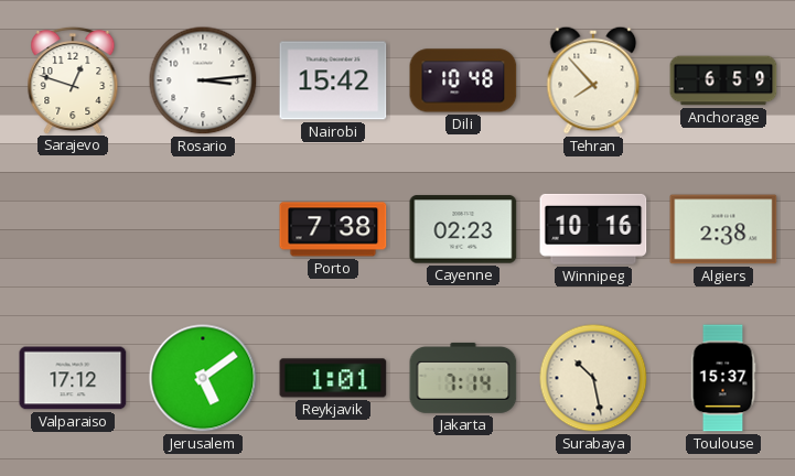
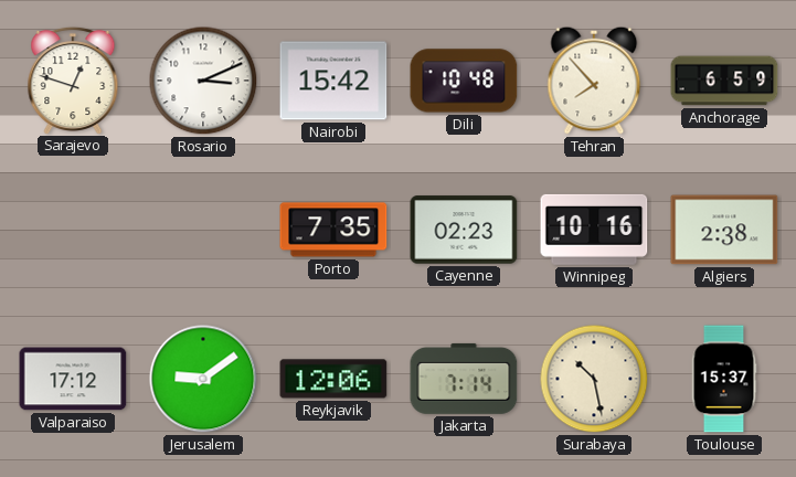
Rosario: 3:14 -> 3:11 (203, 81)
Porto: 7:38 -> 7:35 (333, 230)
Jerusalem: 5:09 -> 9:09 (203, 379)
Reykjavik: 1:01 -> 12:06 (333, 379)
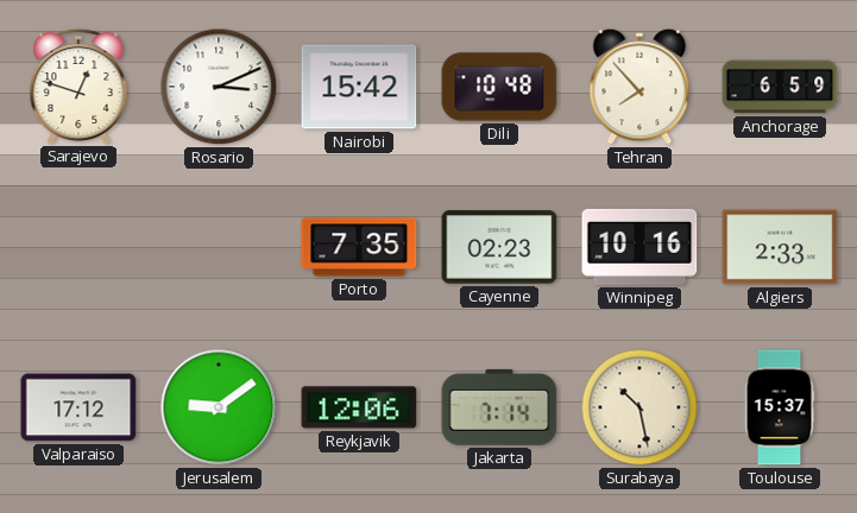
Algiers: 2:38 -> 2:33 (780, 247)
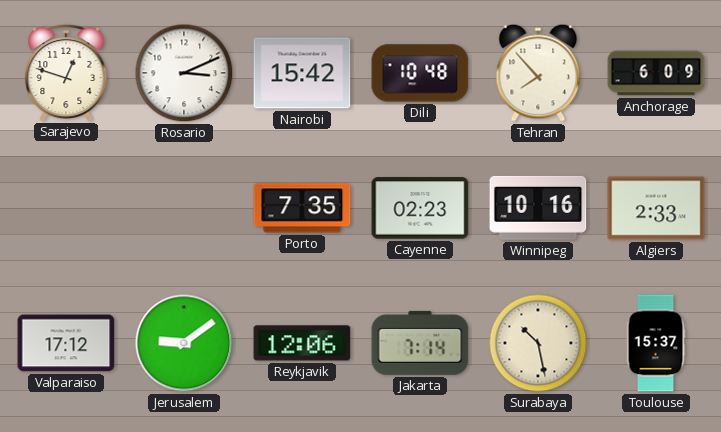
Anchorage: 6:59 -> 6:09 (656, 73)
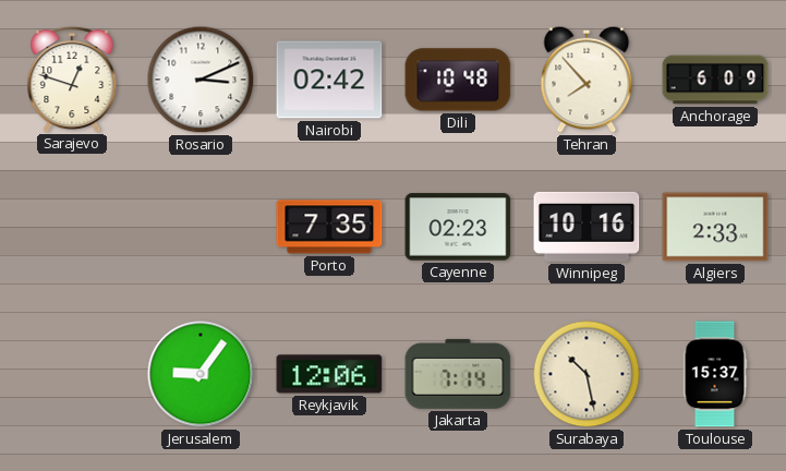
Nairobi: 15:42 -> 02:42 (329, 80)
Valparaiso: 17:12 -> none (66, 343)
Jerusalem: 9:09 -> 9:06 (201, 374)
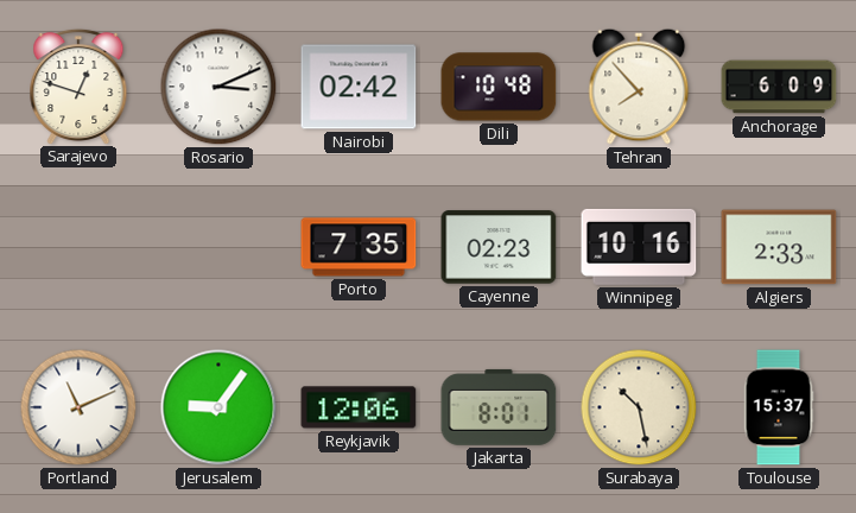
Portland: none -> 11:11 (78, 407)
Jakarta: 7:14 -> 8:01 (499, 407)
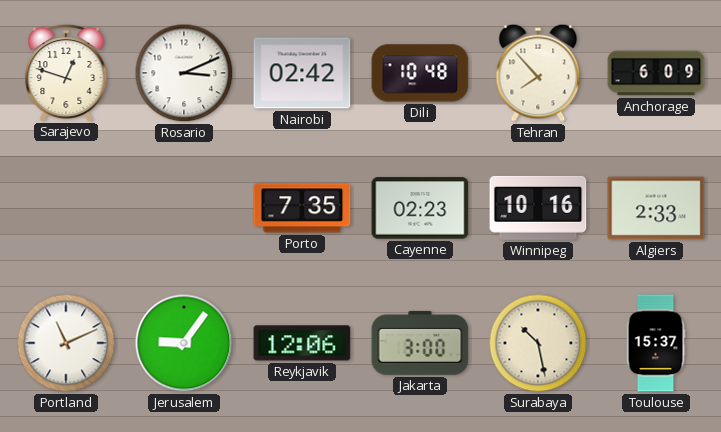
Jakarta: 8:01 -> 3:00 (420, 343)
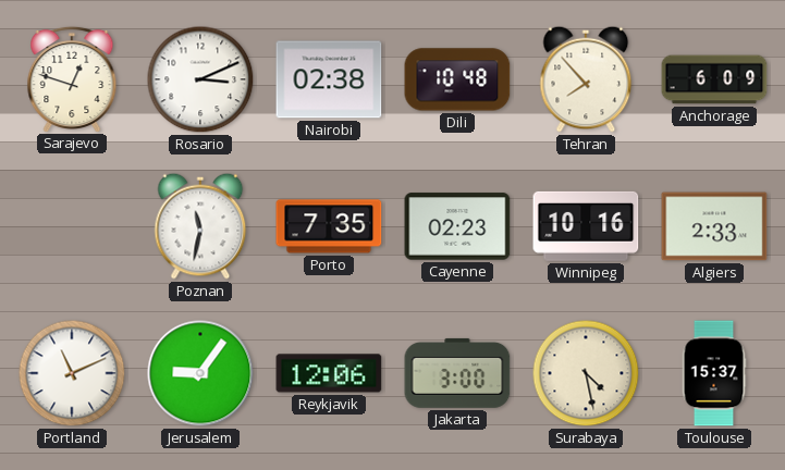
Nairobi: 02:42 -> 02:38 (329, 79)
Poznan: none -> 11:32 (200, 226)
Surabaya: 10:28 -> 4:28 (586, 373)
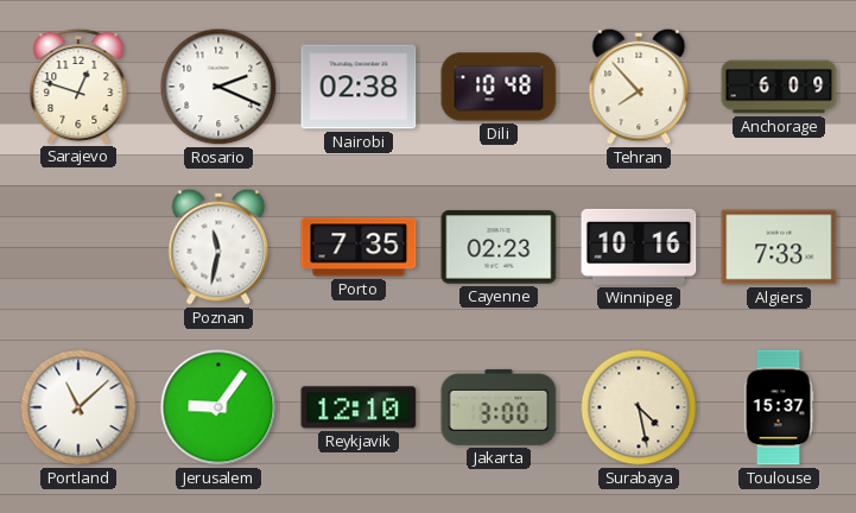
Rosario: 3:11 -> 2:19 (218, 87)
Algiers: 2:33 -> 7:33 (779, 247)
Portland: 11:11 -> 11:08 (78, 407)
Reykjavik: 12:06 -> 12:10 (359, 407)
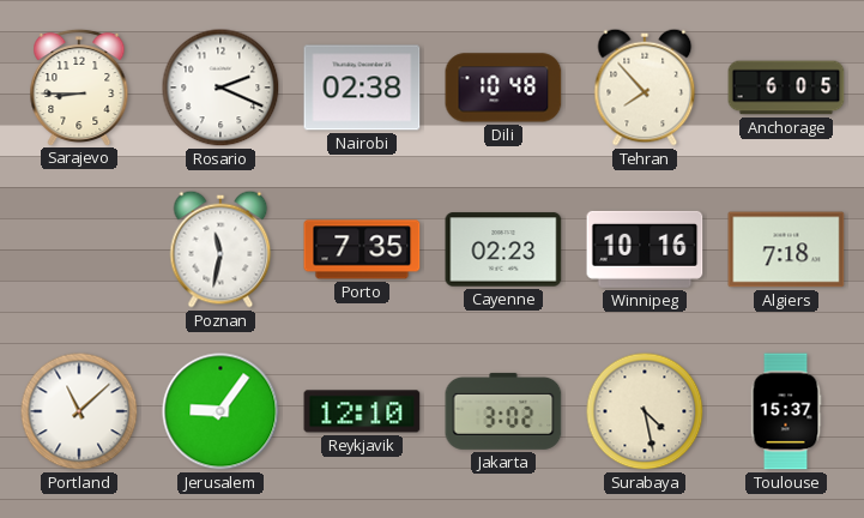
Sarajevo: 12:48 -> 8:45 (79, 86)
Anchorage: 6:09 -> 6:05 (786, 88)
Algiers: 7:33 -> 7:18 (786, 249)
Jakarta: 3:00 -> 3:02 (503, 411)
